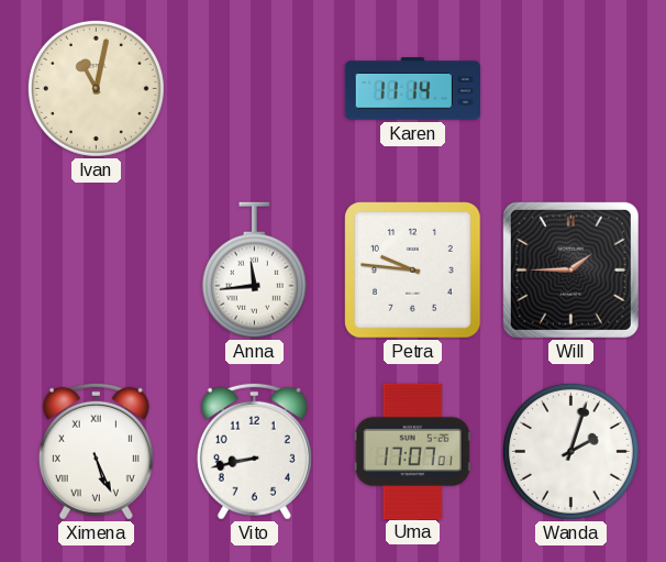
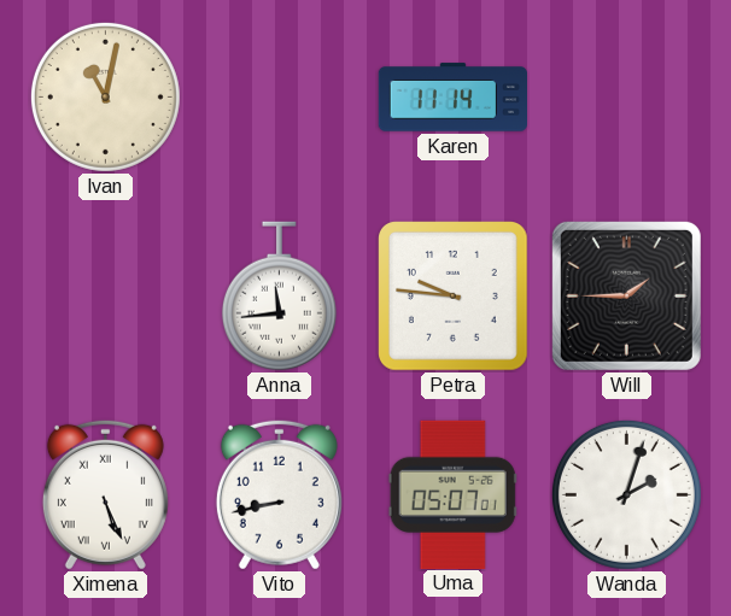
Uma: 17:07 -> 05:07 (452, 494)
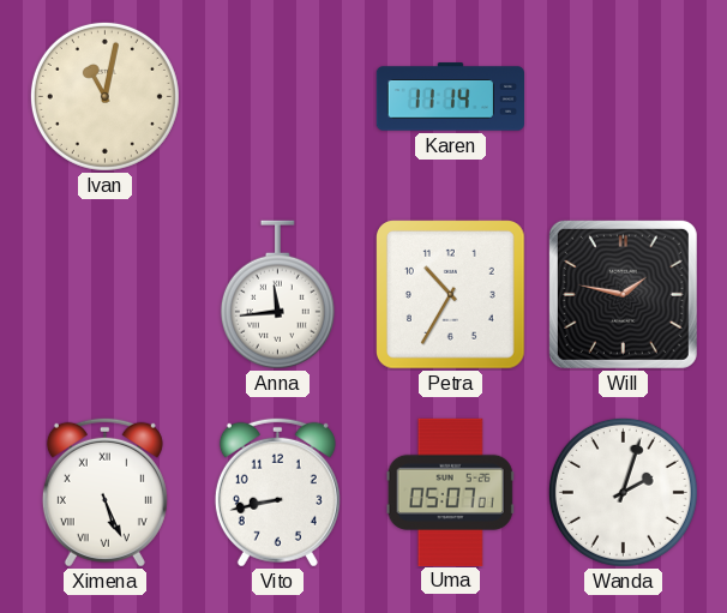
Petra: 9:46 -> 10:35 (451, 295)
Will: 1:45 -> 1:47 (623, 294)
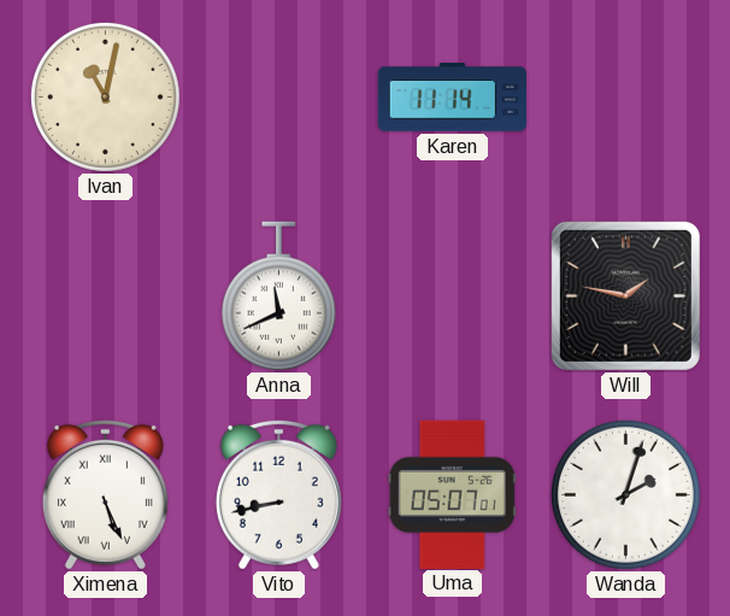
Anna: 11:44 -> 11:41 (278, 297)
Petra: 10:35 -> none (451, 295)
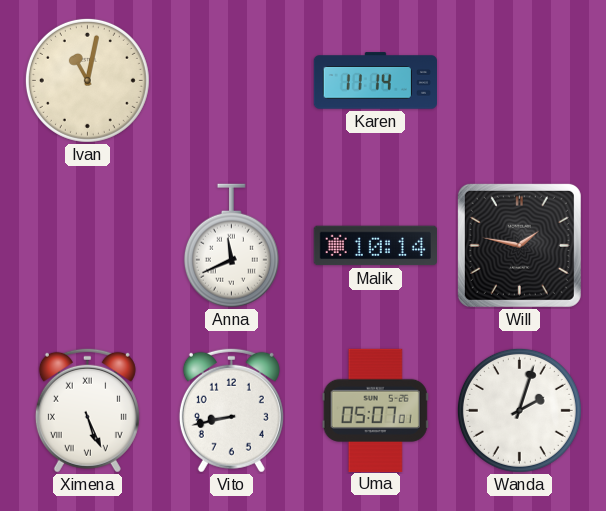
Malik: none -> 10:14 (375, 246)
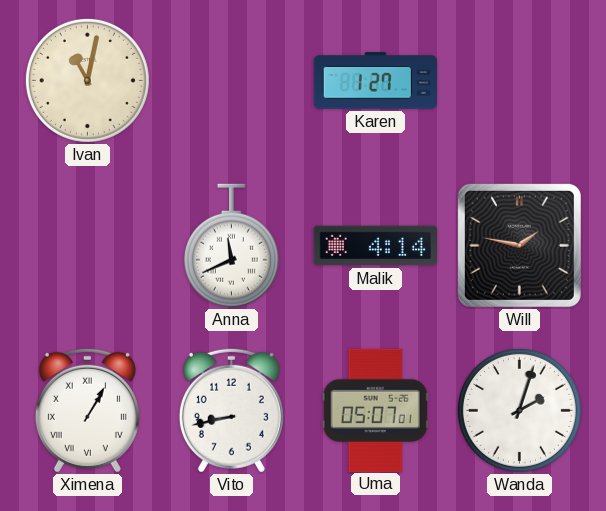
Karen: 11:14 -> 1:27 (375, 81)
Malik: 10:14 -> 4:14 (375, 246)
Ximena: 5:26 -> 1:05 (87, 410)
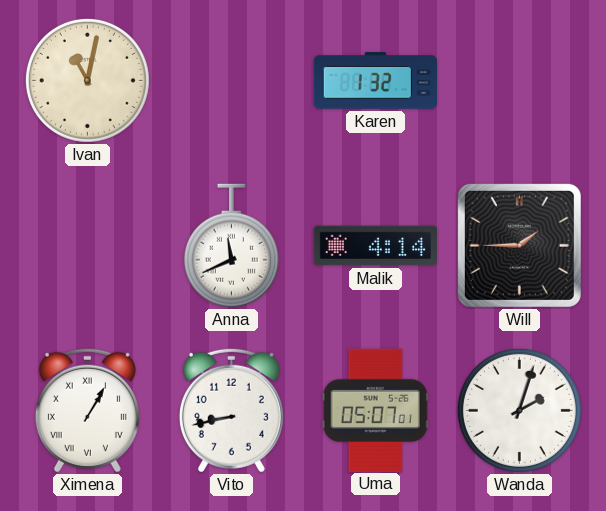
Karen: 1:27 -> 1:32 (375, 81)
Will: 1:47 -> 1:45 (519, 245)
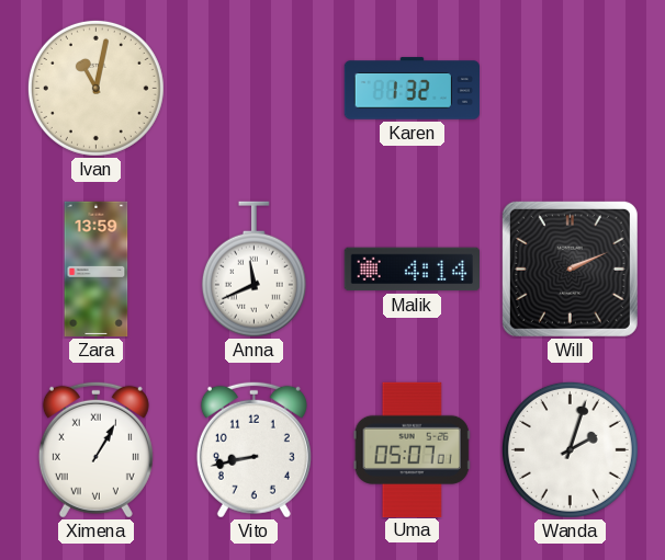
Zara: none -> 13:59 (97, 270)
Will: 1:45 -> 2:11 (570, 268)
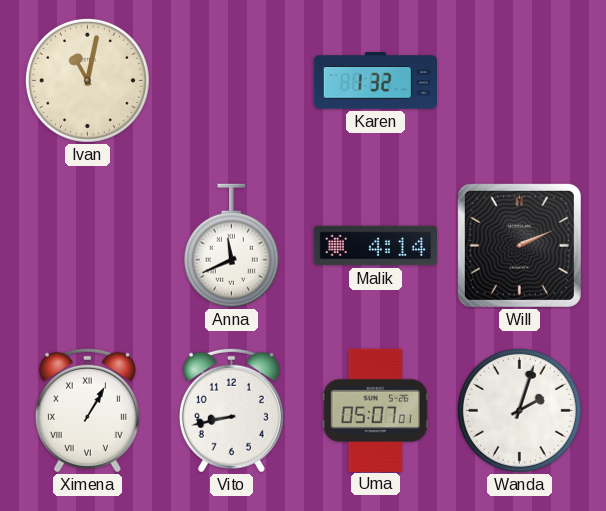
Zara: 13:59 -> none (97, 270)
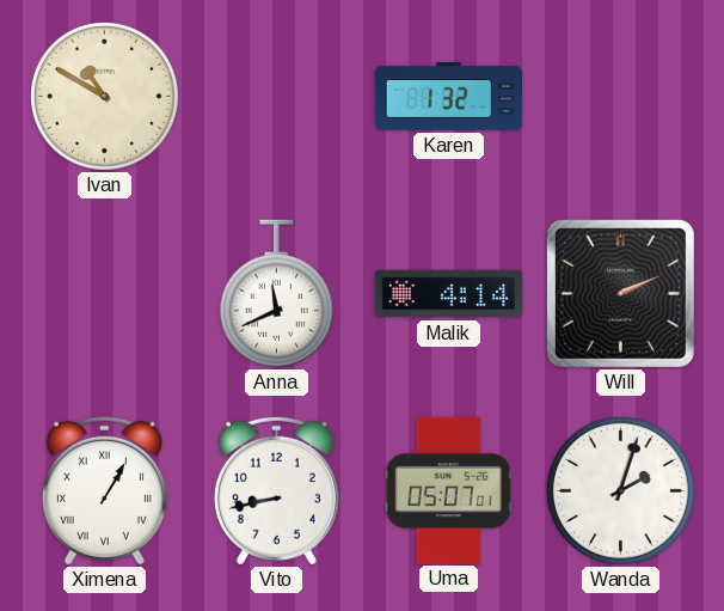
Ivan: 11:02 -> 10:50 (104, 96)
